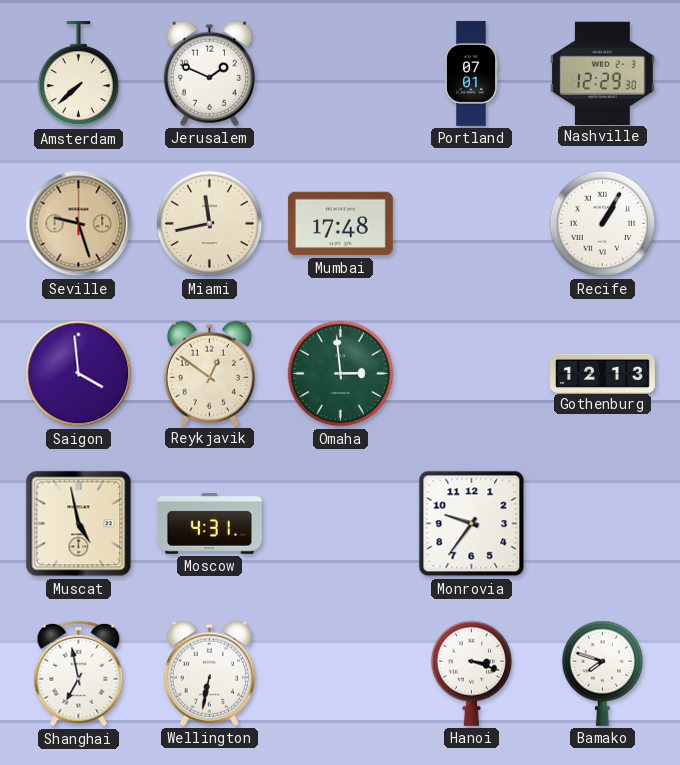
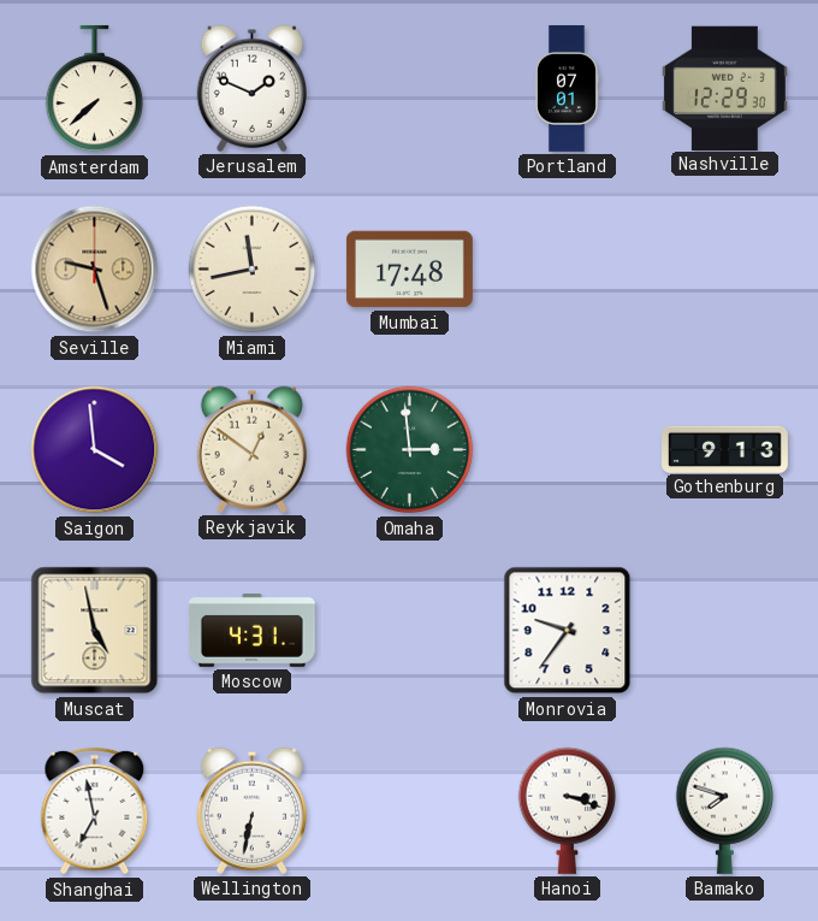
Recife: 1:05 -> none (603, 224)
Gothenburg: 12:13 -> 9:13 (725, 449)
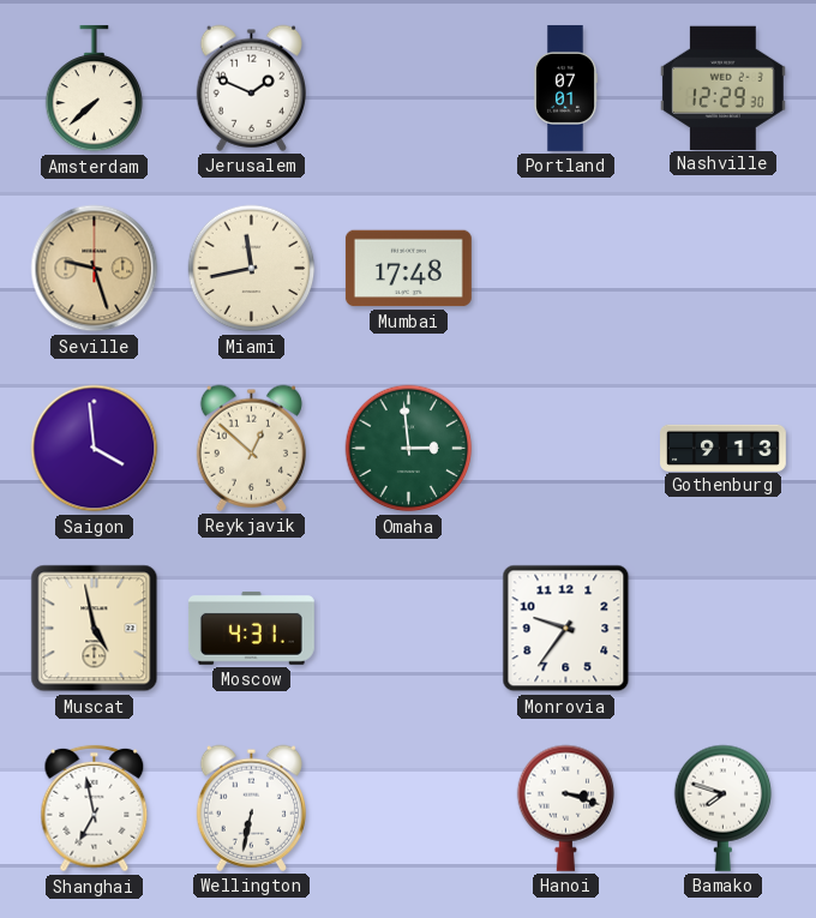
Reykjavik: 12:51 -> 12:52 (251, 448)
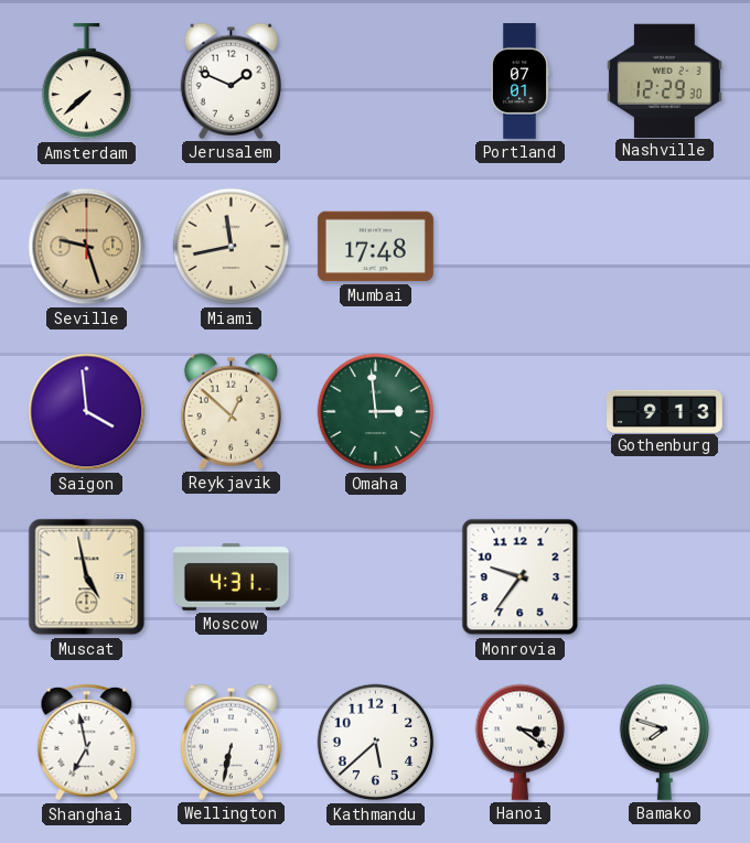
Kathmandu: none -> 5:38 (376, 743)
Hanoi: 3:18 -> 3:21 (521, 742)
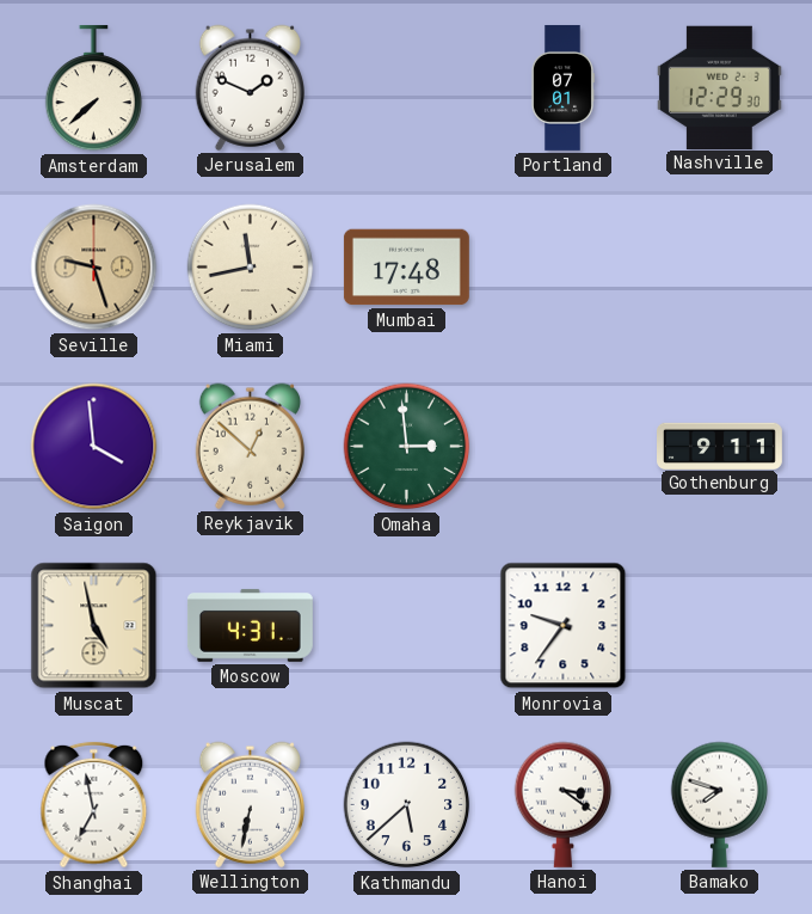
Gothenburg: 9:13 -> 9:11 (720, 446)
